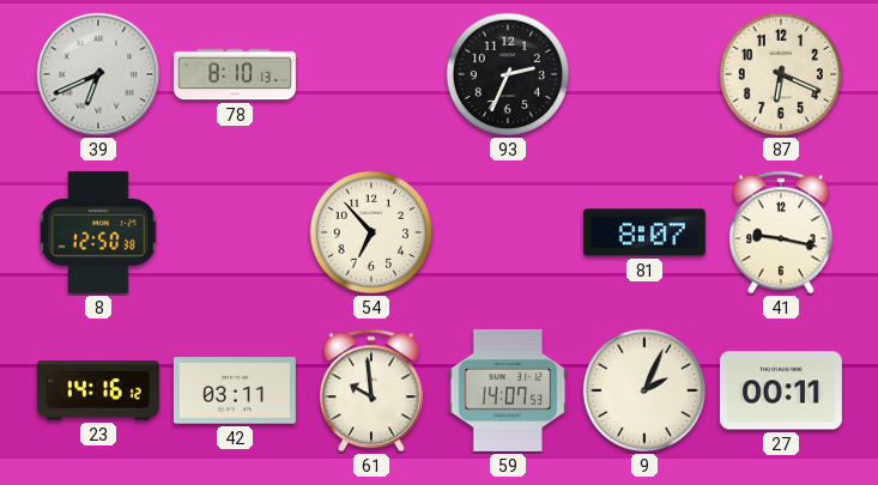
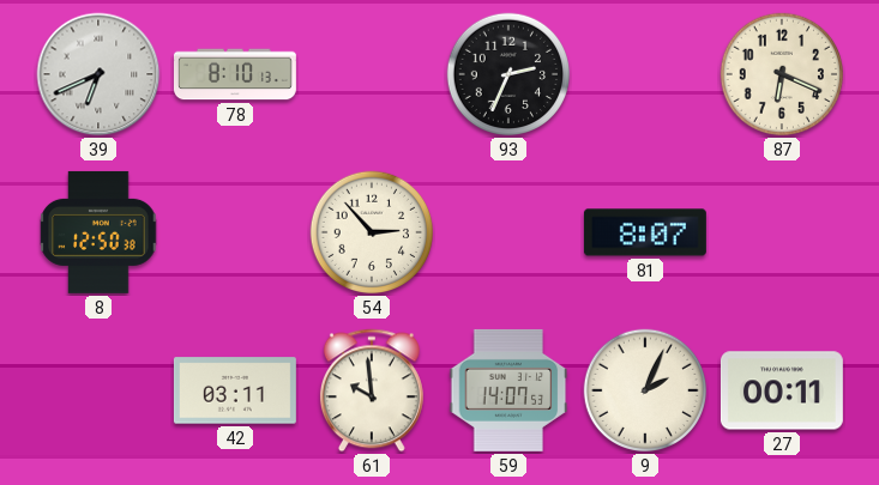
54: 6:53 -> 2:53 (372, 232)
41: 9:17 -> none (781, 232)
23: 14:16 -> none (98, 390)
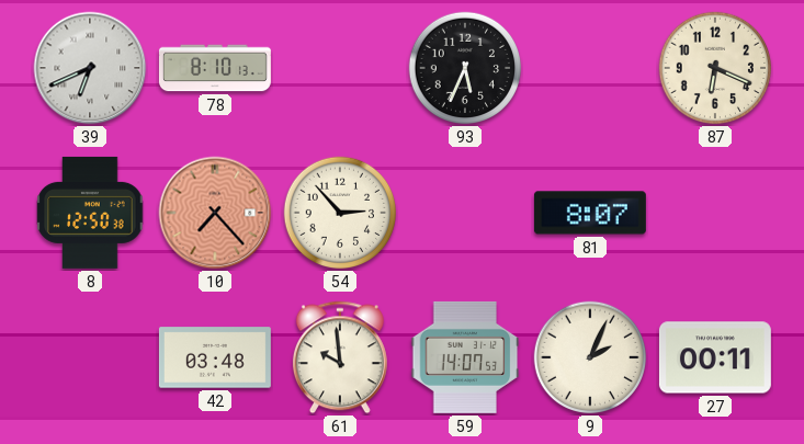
93: 2:34 -> 5:34 (465, 68)
10: none -> 7:23 (215, 213)
42: 03:11 -> 03:48 (215, 357)
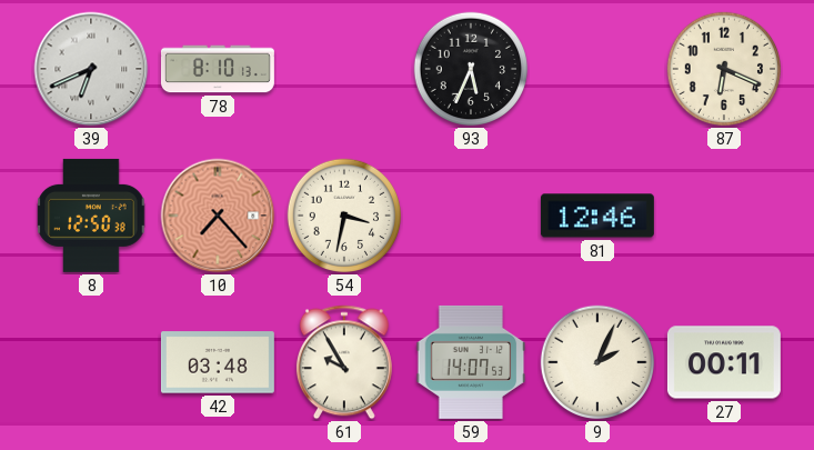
54: 2:53 -> 3:32 (344, 216)
81: 8:07 -> 12:46 (597, 216)
61: 9:59 -> 9:55 (344, 362)
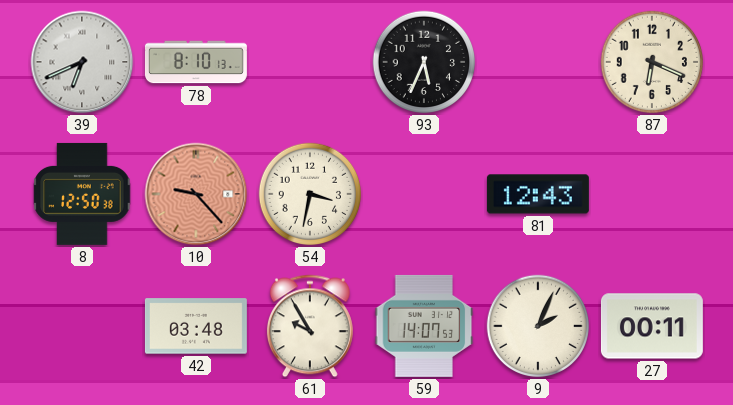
10: 7:23 -> 9:23 (196, 194)
81: 12:46 -> 12:43 (538, 194)
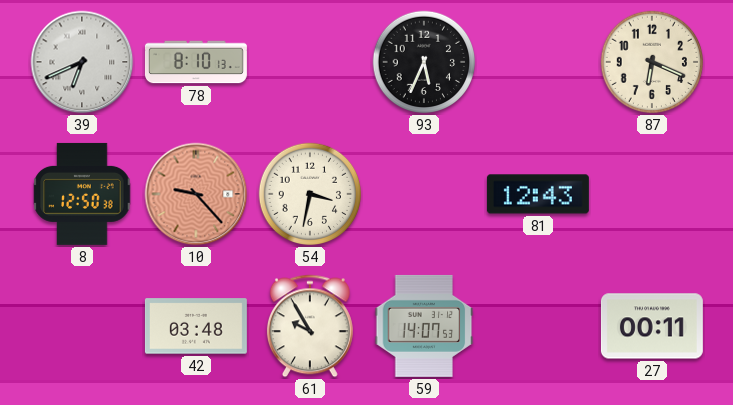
9: 2:04 -> none (538, 326)
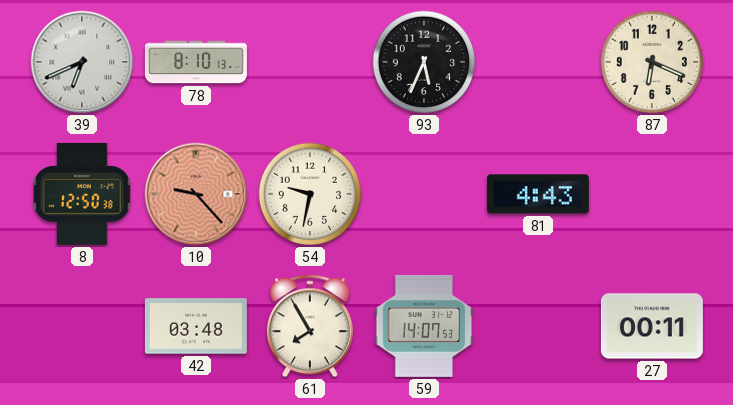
54: 3:32 -> 9:32 (310, 194)
81: 12:43 -> 4:43 (538, 194)
61: 9:55 -> 7:55 (310, 326)
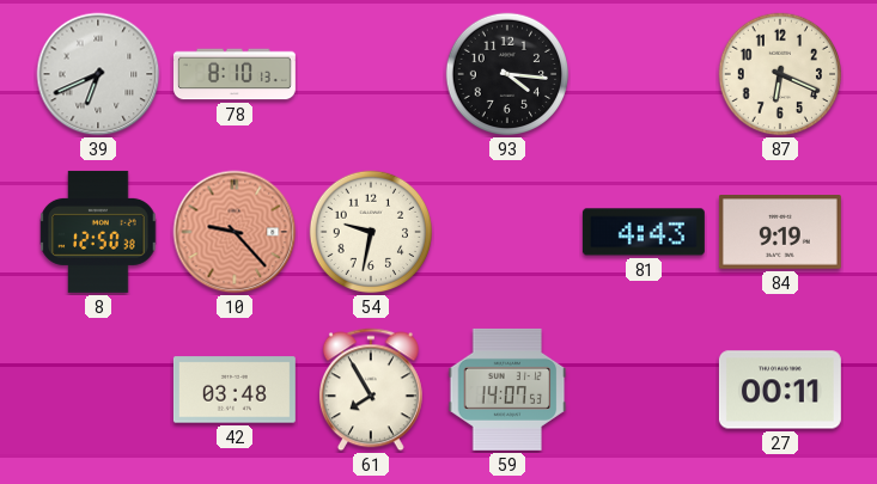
93: 5:34 -> 4:16 (507, 74)
84: none -> 9:19 (780, 232)
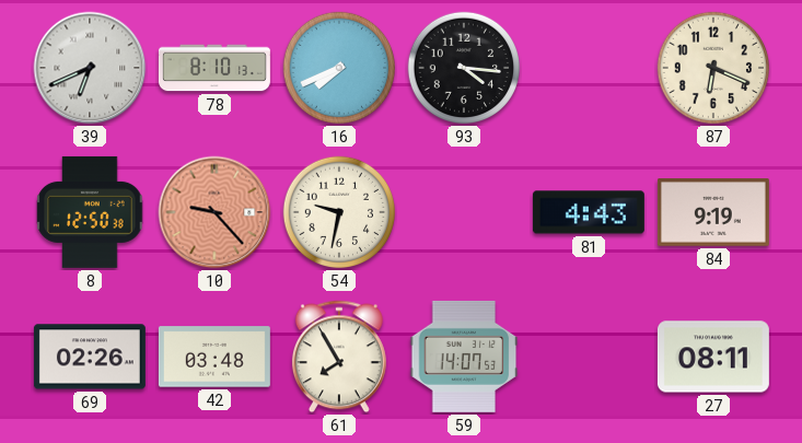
16: none -> 7:41 (339, 68)
69: none -> 02:26 (90, 357)
27: 00:11 -> 08:11 (713, 357)
